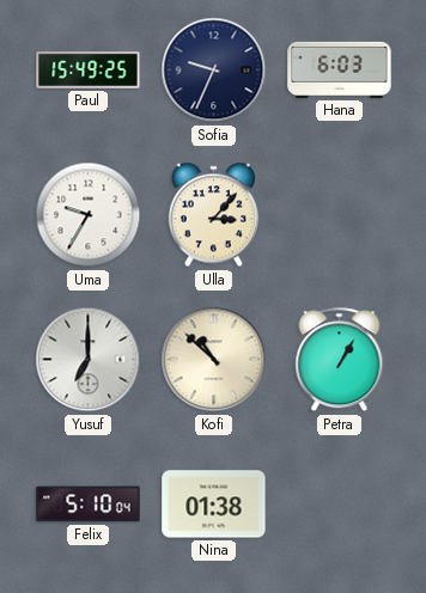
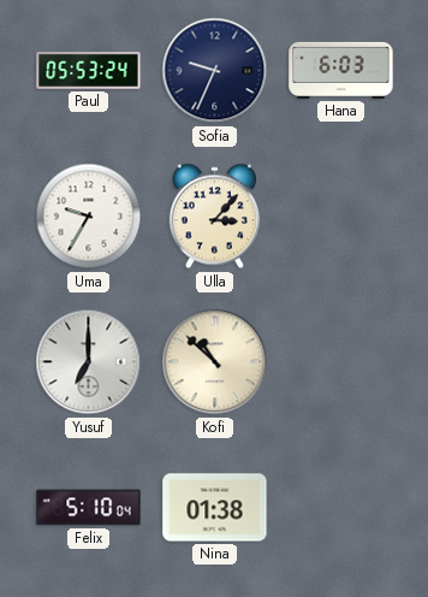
Paul: 15:49 -> 05:53 (89, 71)
Petra: 1:05 -> none (340, 360)
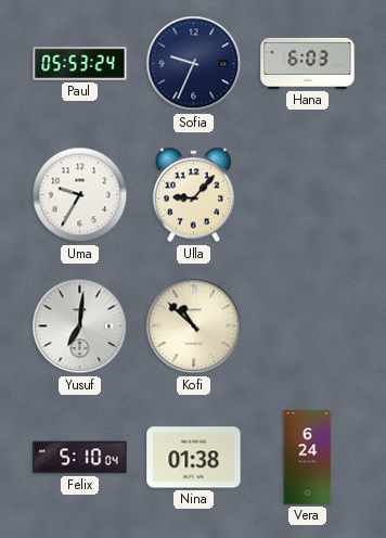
Ulla: 3:07 -> 9:07 (193, 195)
Yusuf: 7:00 -> 7:01 (80, 326)
Vera: none -> 6:24 (308, 458)
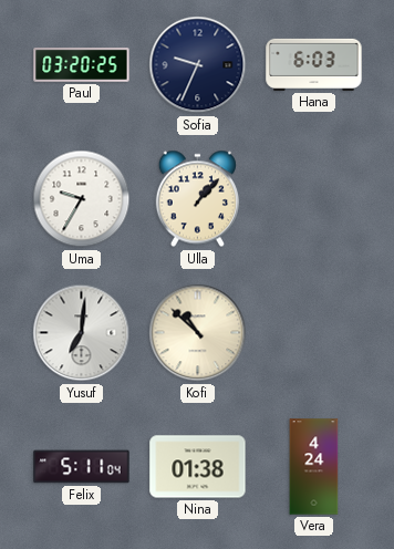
Paul: 05:53 -> 03:20 (82, 65)
Ulla: 9:07 -> 1:07 (197, 199)
Felix: 5:10 -> 5:11 (82, 467)
Vera: 6:24 -> 4:24 (314, 467)
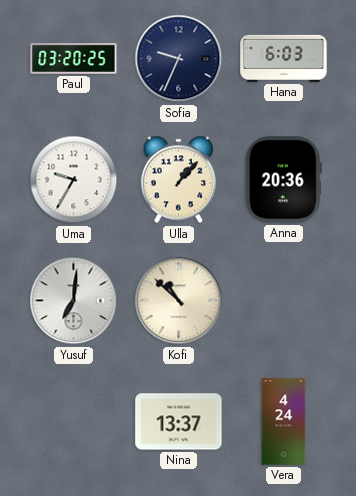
Anna: none -> 20:36 (283, 180)
Felix: 5:11 -> none (82, 467)
Nina: 01:38 -> 13:37 (179, 422)
